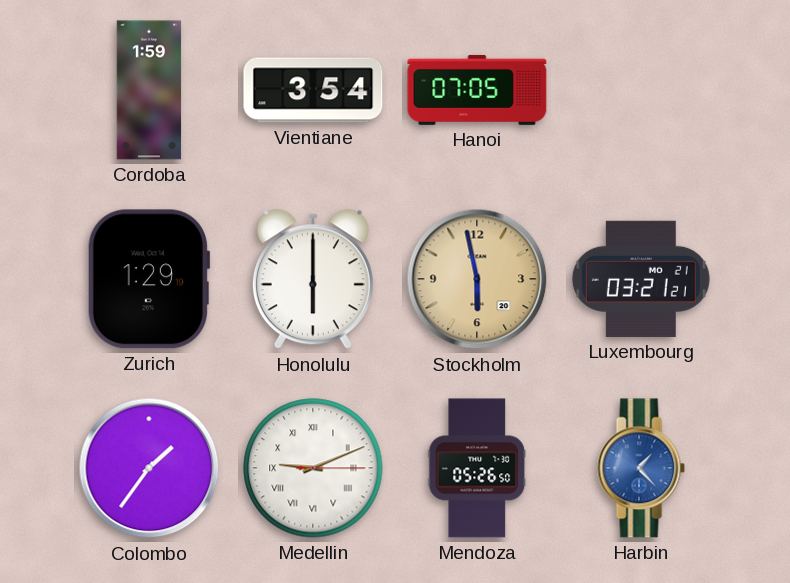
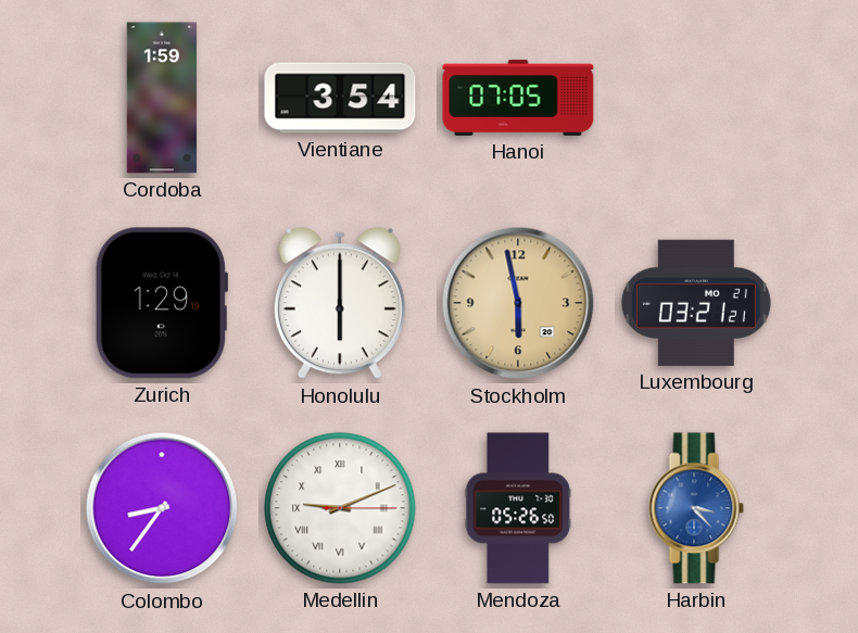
Colombo: 1:36 -> 8:36 (162, 508)
Harbin: 1:23 -> 3:23 (696, 508)
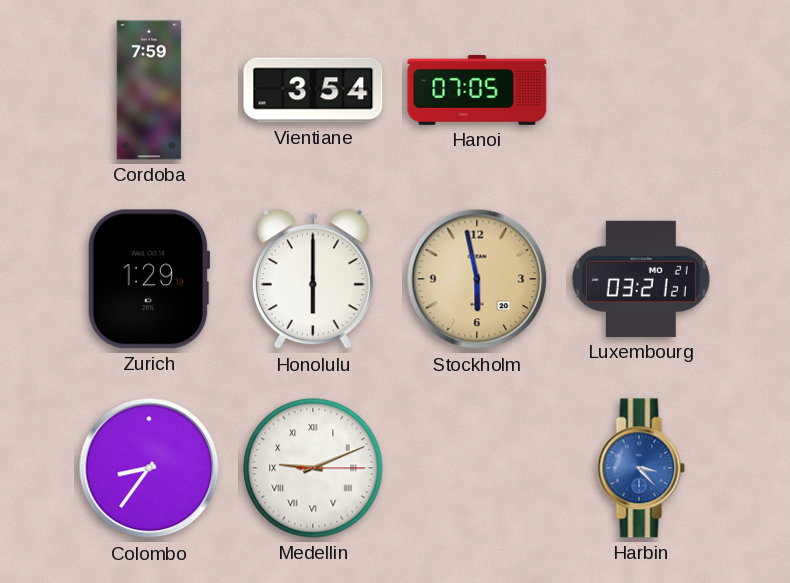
Cordoba: 1:59 -> 7:59 (149, 90)
Mendoza: 05:26 -> none (518, 508)
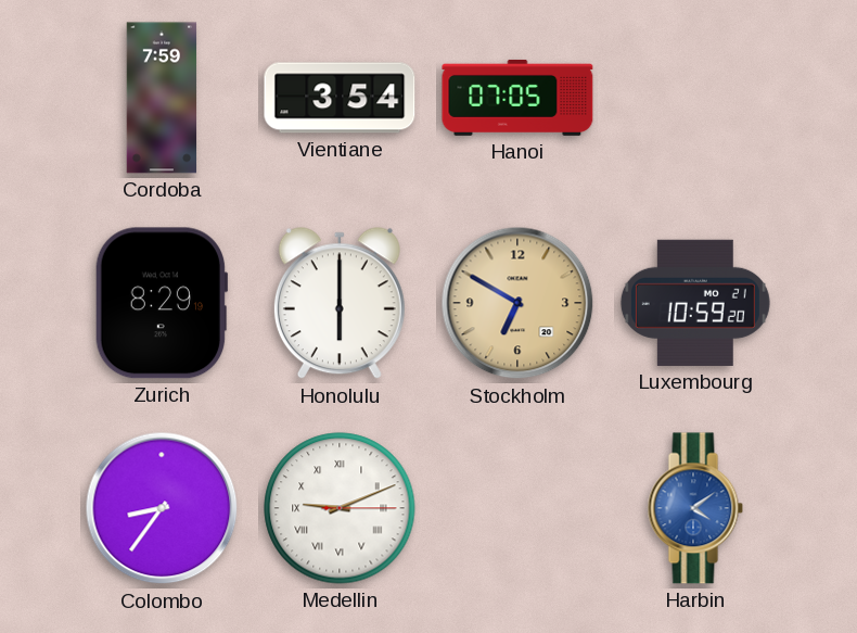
Zurich: 1:29 -> 8:29 (162, 303)
Stockholm: 5:58 -> 6:50 (517, 303)
Luxembourg: 03:21 -> 10:59 (695, 303)
Harbin: 3:23 -> 4:09 (695, 508)
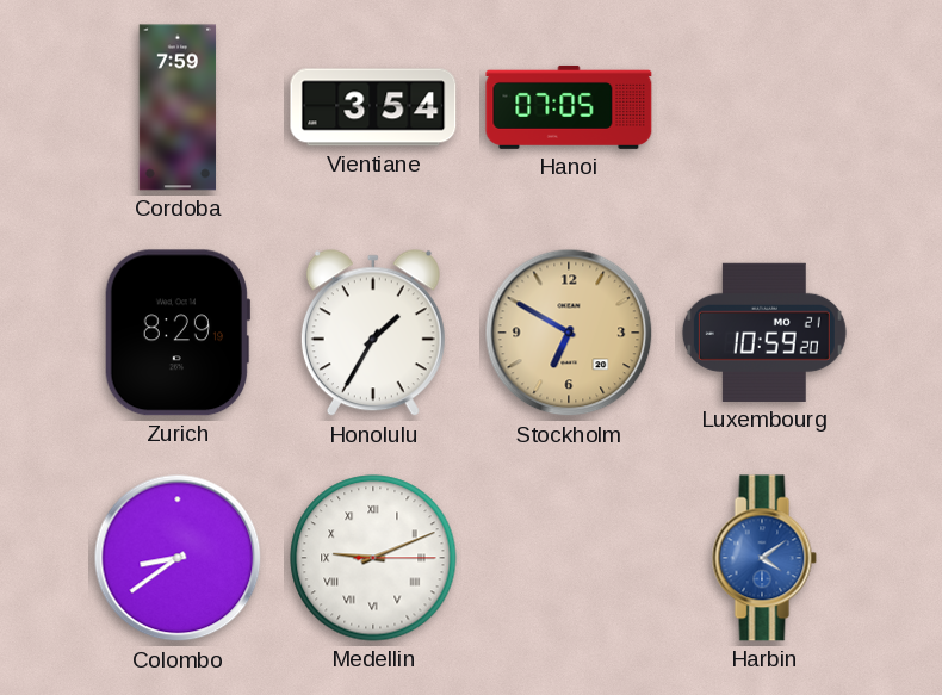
Honolulu: 6:00 -> 1:35 (373, 334)
Colombo: 8:36 -> 8:39 (178, 558)
